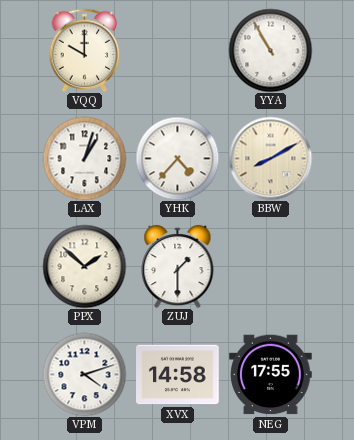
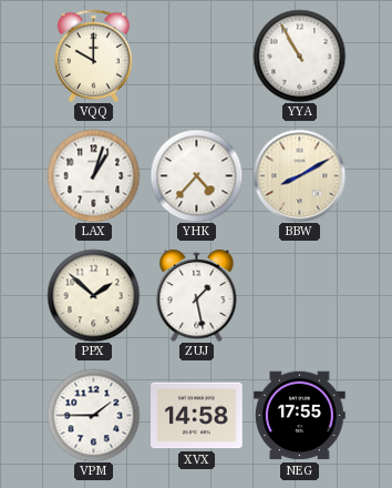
ZUJ: 1:30 -> 1:28 (197, 295)
VPM: 4:12 -> 1:45 (93, 415)
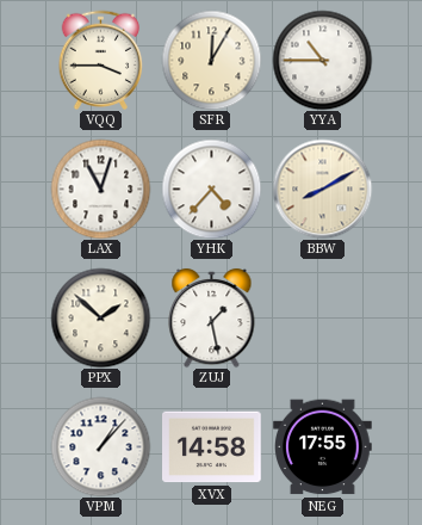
VQQ: 10:00 -> 3:45 (101, 60)
SFR: none -> 12:05 (211, 60)
YYA: 10:55 -> 10:45 (322, 60)
LAX: 1:03 -> 11:03 (100, 189)
VPM: 1:45 -> 1:07 (100, 446)
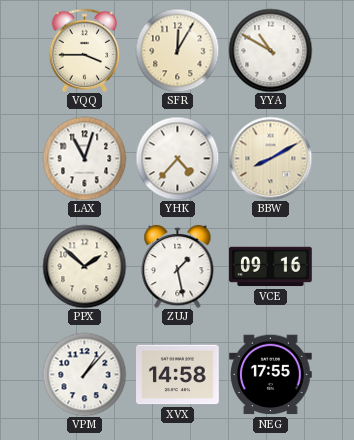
YYA: 10:45 -> 10:50 (270, 50)
VCE: none -> 09:16 (271, 267)
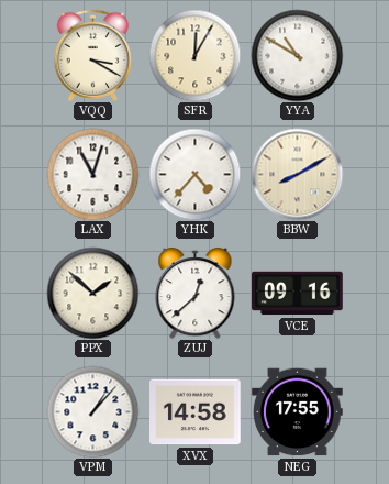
VQQ: 3:45 -> 3:20 (93, 55)
ZUJ: 1:28 -> 12:38 (196, 293)
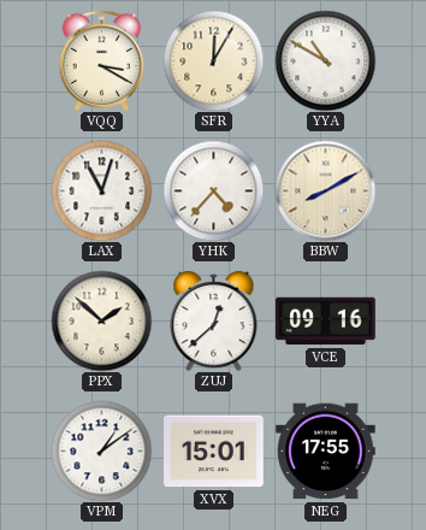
VPM: 1:07 -> 1:09 (101, 450)
XVX: 14:58 -> 15:01 (214, 452)
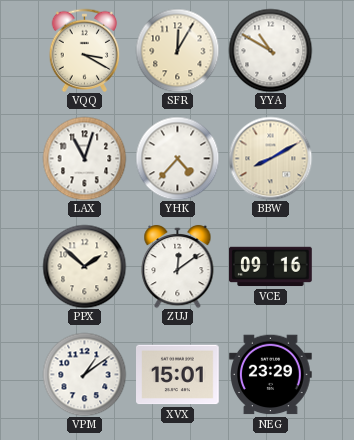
ZUJ: 12:38 -> 12:09 (178, 266)
NEG: 17:55 -> 23:29 (271, 375)
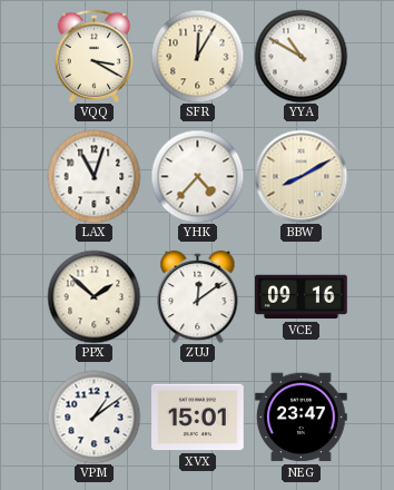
NEG: 23:29 -> 23:47 (302, 418)
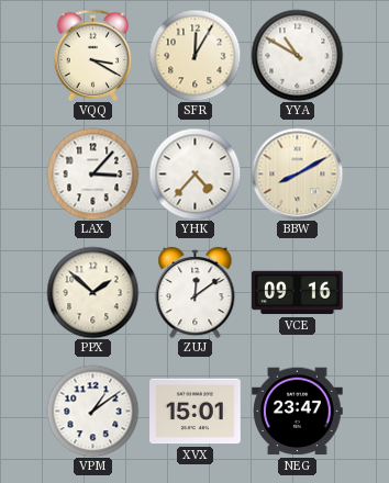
LAX: 11:03 -> 3:07 (92, 173)
